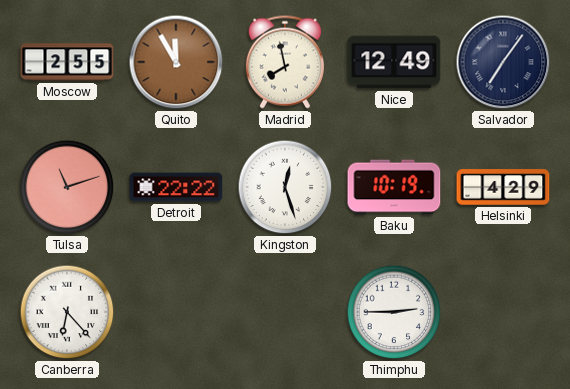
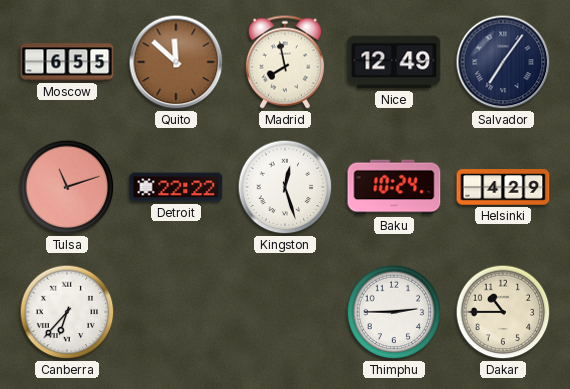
Moscow: 2:55 -> 6:55 (67, 62)
Quito: 11:55 -> 11:52 (176, 62)
Baku: 10:19 -> 10:24 (394, 187)
Canberra: 6:23 -> 6:37 (67, 312)
Dakar: none -> 10:45 (503, 312)
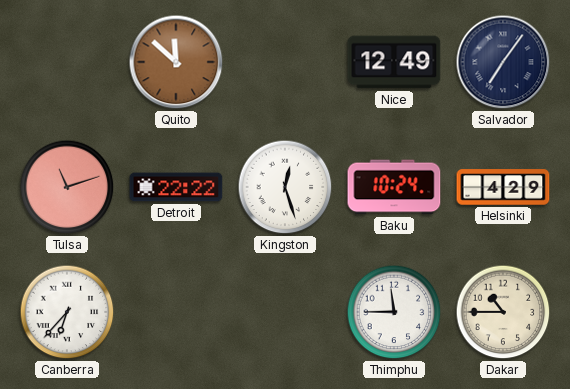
Moscow: 6:55 -> none (67, 62)
Madrid: 7:58 -> none (285, 62)
Thimphu: 2:45 -> 11:45 (394, 312)
